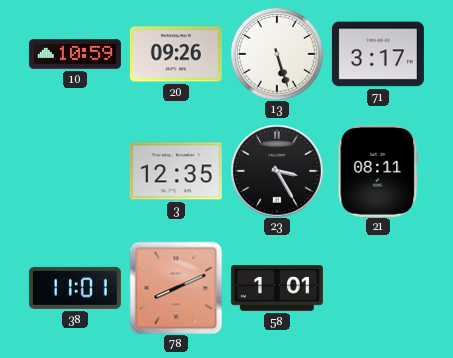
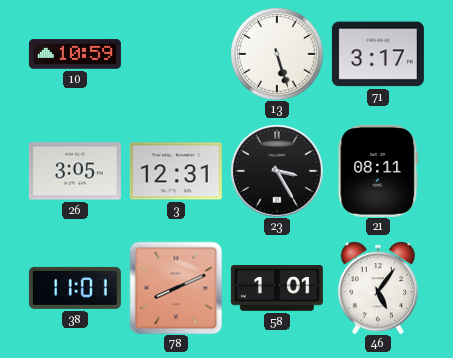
20: 09:26 -> none (176, 54)
26: none -> 3:05 (75, 171)
3: 12:35 -> 12:31 (176, 171)
46: none -> 5:06 (378, 288)
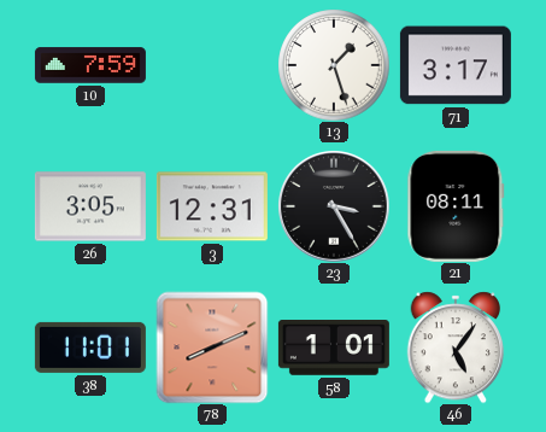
10: 10:59 -> 7:59 (90, 65)
13: 5:27 -> 1:27 (334, 65)
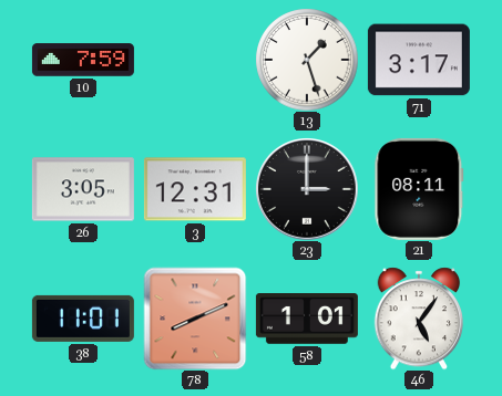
23: 3:25 -> 3:00 (307, 189)
